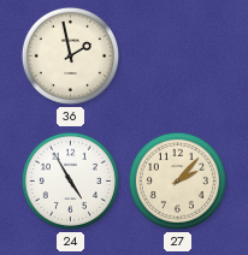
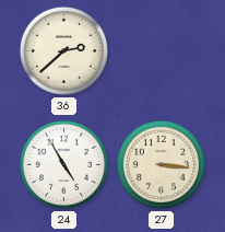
36: 1:58 -> 2:38 (63, 50)
27: 2:07 -> 3:16 (161, 164)
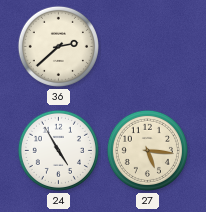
27: 3:16 -> 5:16 (147, 150)
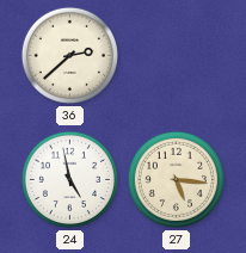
24: 4:55 -> 4:58 (69, 179)
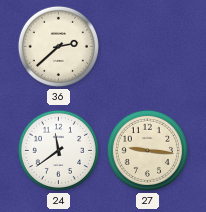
24: 4:58 -> 11:39 (58, 150)
27: 5:16 -> 9:16 (147, 150)
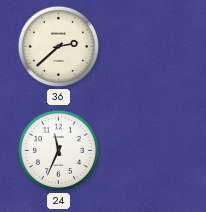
24: 11:39 -> 11:34 (58, 150)
27: 9:16 -> none (147, 150)
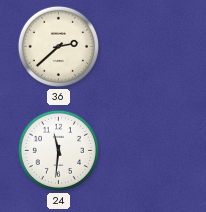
24: 11:34 -> 11:31 (58, 150)
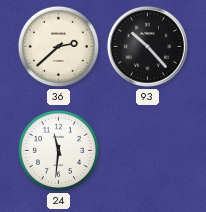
93: none -> 10:23 (147, 46)
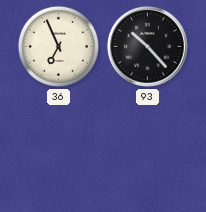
36: 2:38 -> 6:56 (58, 46)
24: 11:31 -> none (58, 150)
